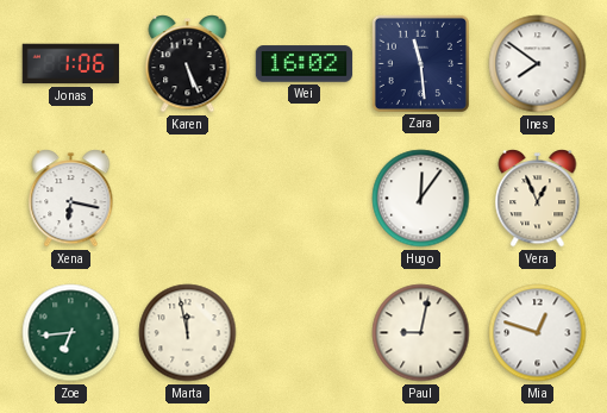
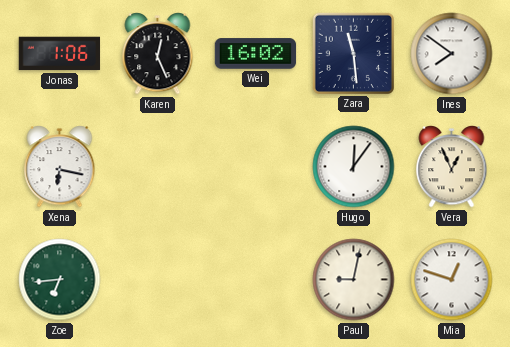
Karen: 5:26 -> 12:26 (158, 54)
Marta: 11:58 -> none (188, 333)
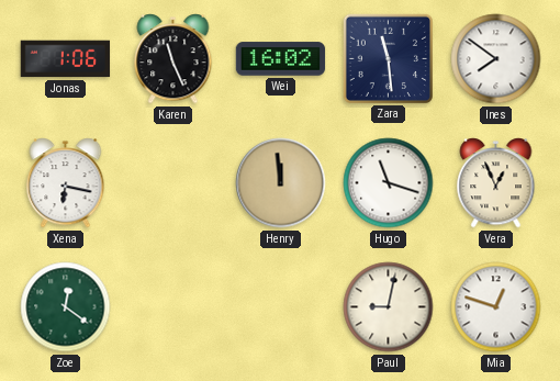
Karen: 12:26 -> 11:26 (173, 59)
Henry: none -> 11:59 (281, 183)
Hugo: 12:06 -> 11:18 (389, 183)
Zoe: 6:44 -> 12:21 (66, 307)
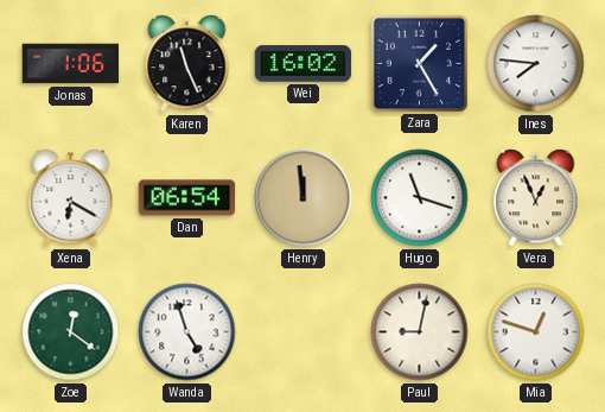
Zara: 11:29 -> 1:25 (419, 63)
Ines: 7:51 -> 7:46 (536, 64)
Xena: 6:17 -> 6:20 (71, 198)
Dan: none -> 06:54 (187, 198)
Wanda: none -> 4:57 (187, 332)
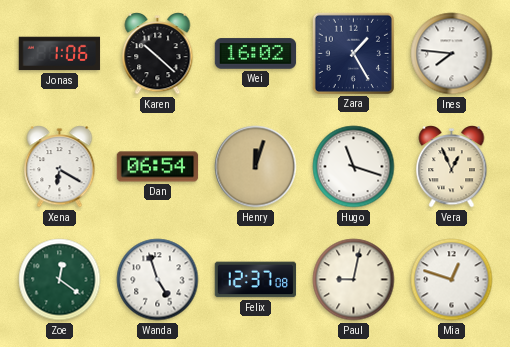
Karen: 11:26 -> 10:22 (158, 54)
Henry: 11:59 -> 12:03 (256, 167)
Felix: none -> 12:37 (256, 280)
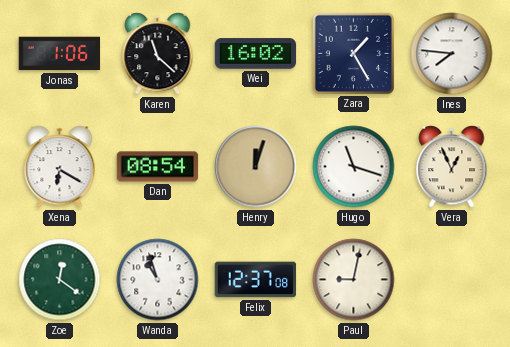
Karen: 10:22 -> 11:22 (158, 54)
Dan: 06:54 -> 08:54 (158, 167)
Wanda: 4:57 -> 10:57 (158, 280)
Mia: 12:48 -> none (452, 280)
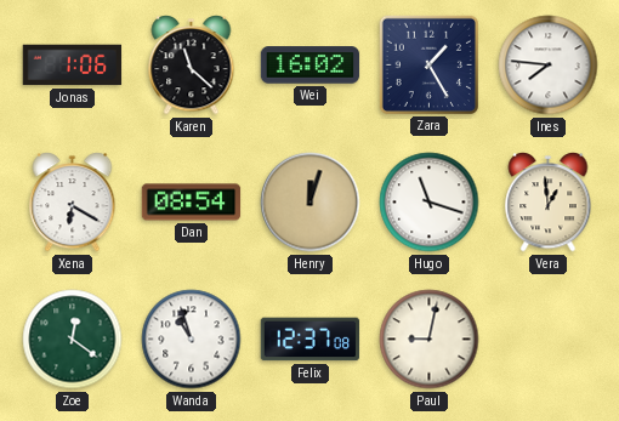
Vera: 12:56 -> 12:59 (549, 203)
